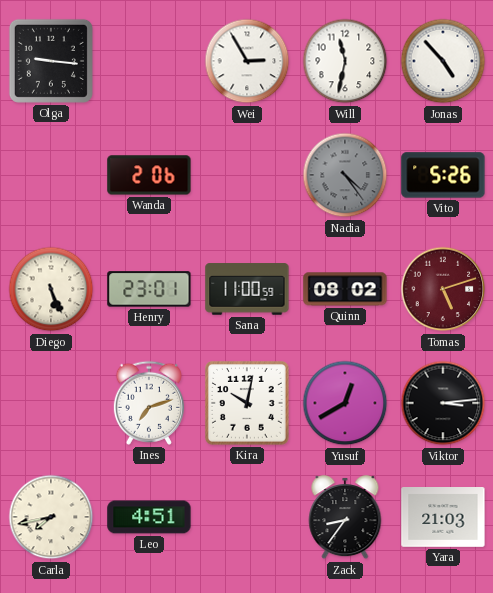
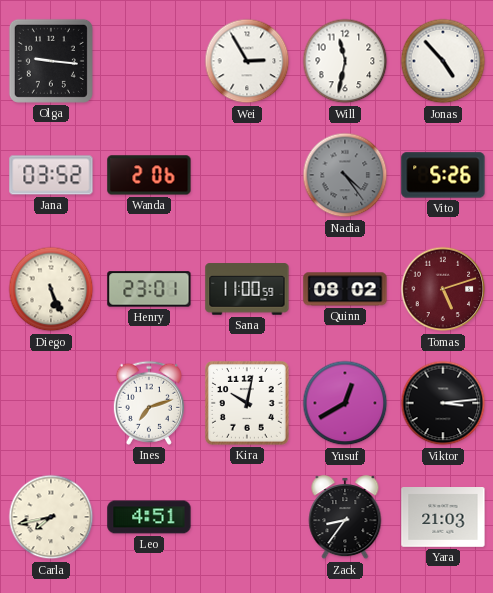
Jana: none -> 03:52 (51, 175)
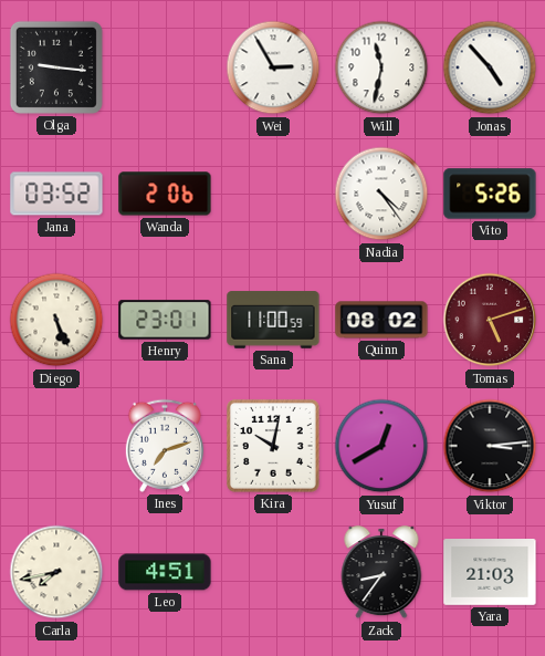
Nadia dial: grey -> white (381, 194)
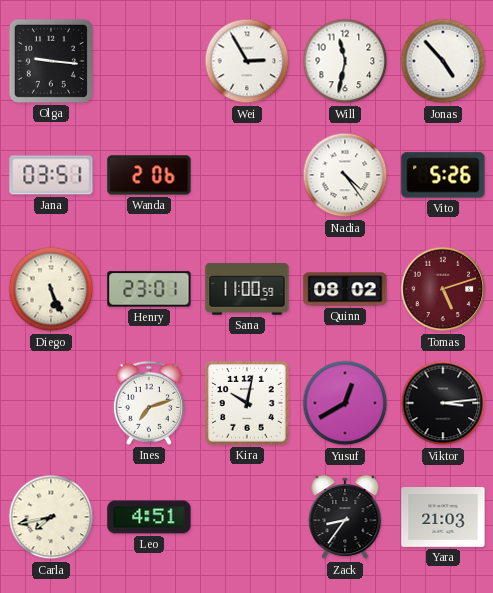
Jana: 03:52 -> 03:51 (51, 175)
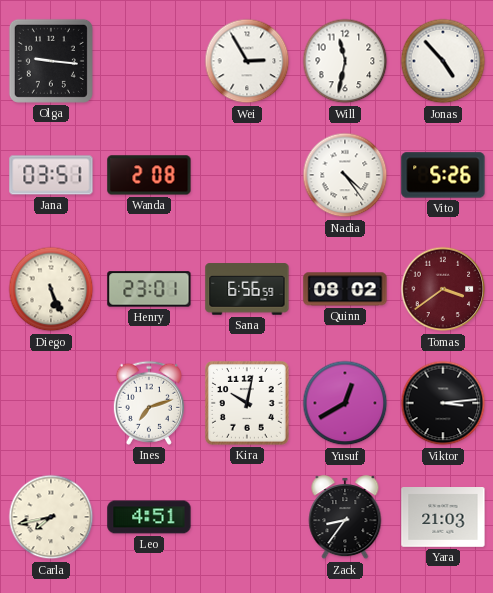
Wanda: 2:06 -> 2:08 (149, 175)
Sana: 11:00 -> 6:56 (247, 289)
Tomas: 5:12 -> 3:39 (443, 289)
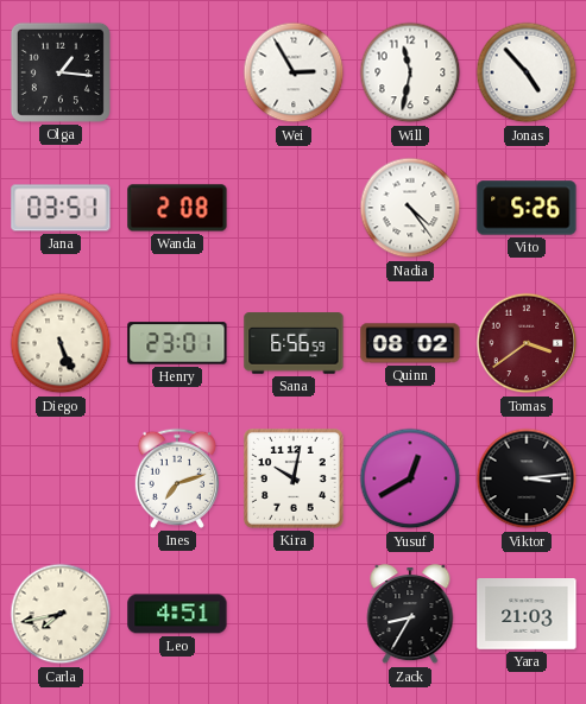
Olga: 9:16 -> 1:16 (61, 72)
Zack: 8:36 -> 8:35 (410, 615)
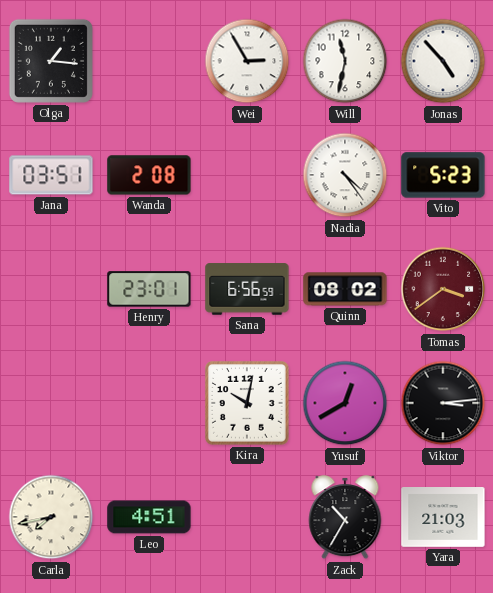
Vito: 5:26 -> 5:23 (443, 175)
Diego: 5:26 -> none (61, 343)
Ines: 7:12 -> none (177, 478)
Zack: 8:35 -> 10:35 (345, 518)
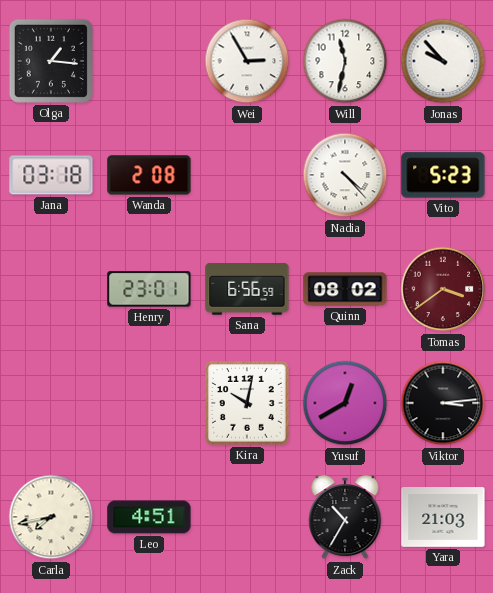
Jonas: 4:53 -> 9:53 (443, 61)
Jana: 03:51 -> 03:18 (51, 175)
Nadia: 4:24 -> 4:23 (345, 175)
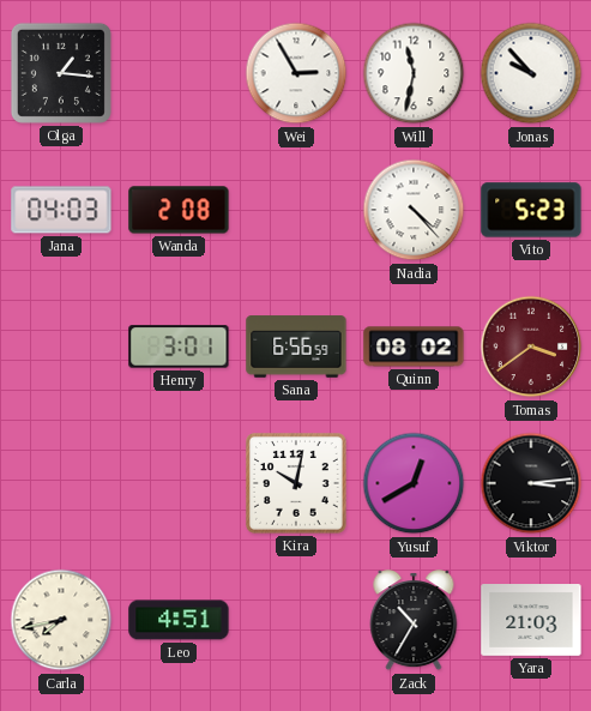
Jana: 03:18 -> 04:03 (61, 210)
Henry: 23:01 -> 3:01 (179, 347)
